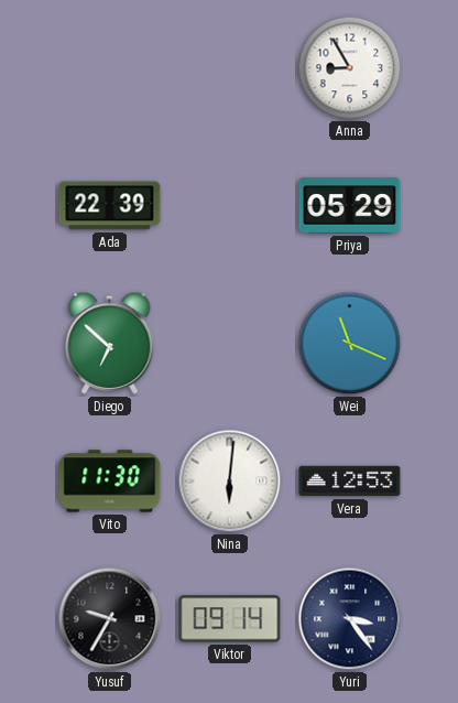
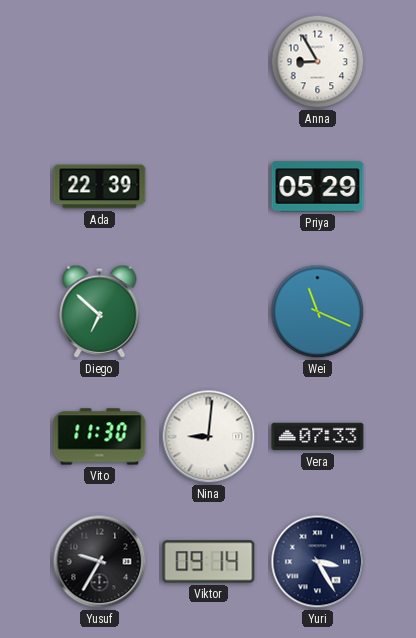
Nina: 6:01 -> 9:01 (209, 437)
Vera: 12:53 -> 07:33 (318, 437)
Yuri: 3:24 -> 3:25 (318, 562)
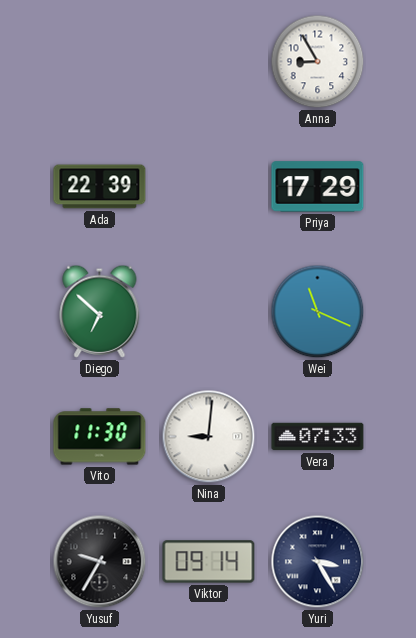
Priya: 05:29 -> 17:29 (318, 187)
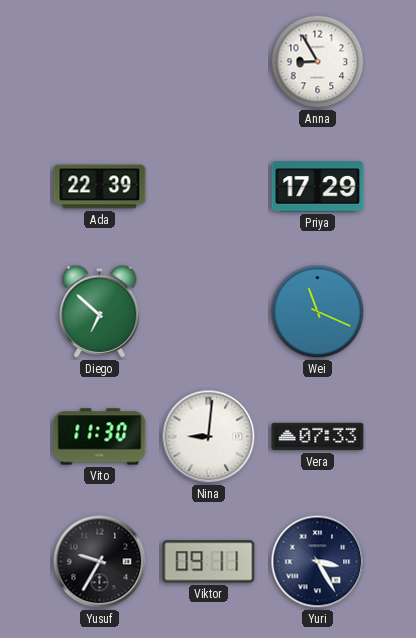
Viktor: 09:14 -> 09:11 (209, 562)
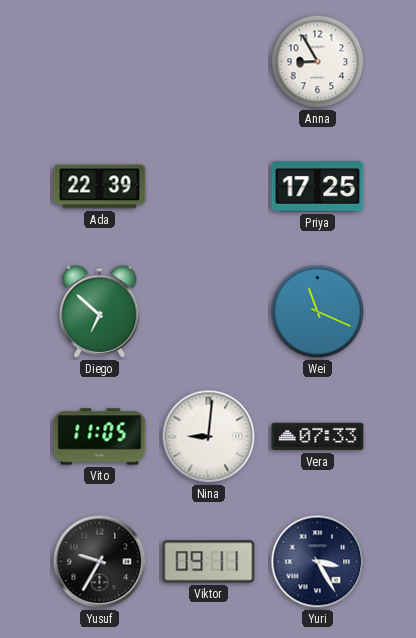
Priya: 17:29 -> 17:25 (318, 187)
Vito: 11:30 -> 11:05 (100, 437)
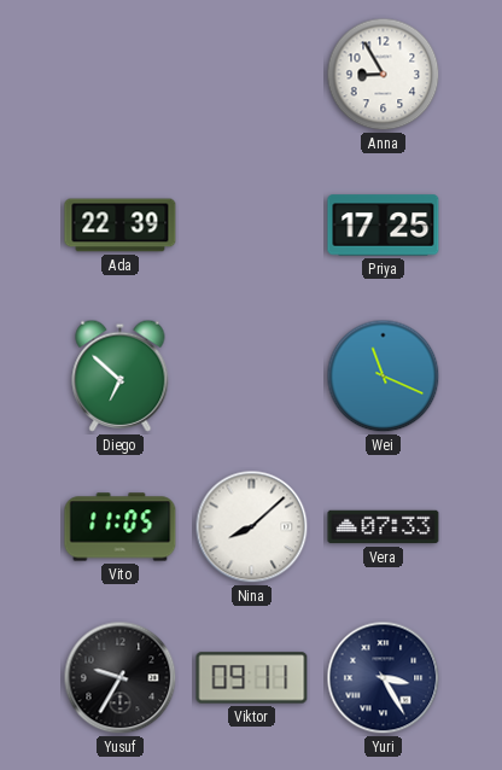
Nina: 9:01 -> 8:08 (252, 527)
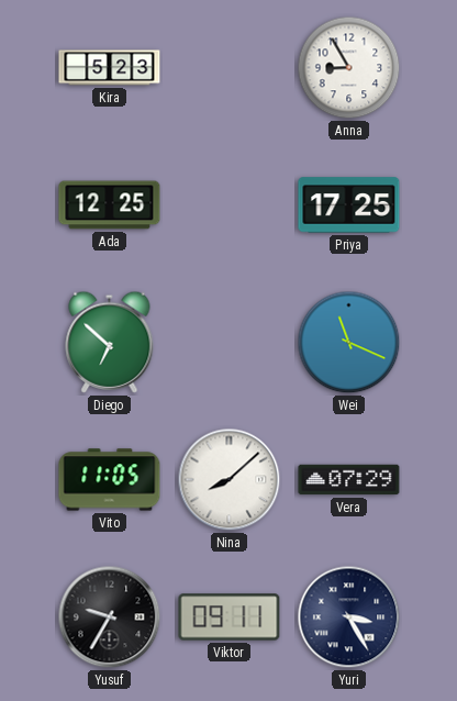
Kira: none -> 5:23 (110, 68)
Ada: 22:39 -> 12:25 (110, 205)
Vera: 07:33 -> 07:29 (349, 480)
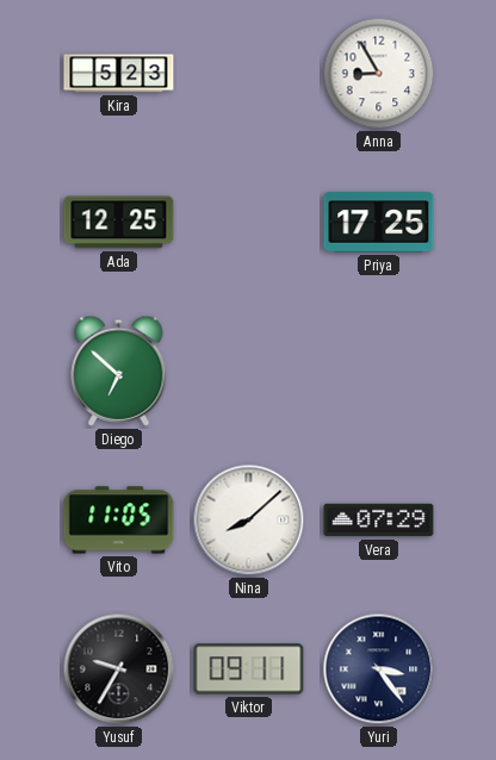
Wei: 11:19 -> none (349, 343)
Yuri: 3:25 -> 3:24 (379, 669)
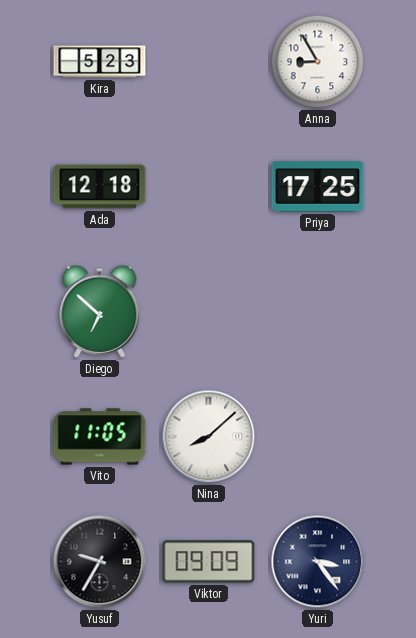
Ada: 12:25 -> 12:18 (100, 187)
Vera: 07:29 -> none (379, 521)
Viktor: 09:11 -> 09:09 (209, 562)
